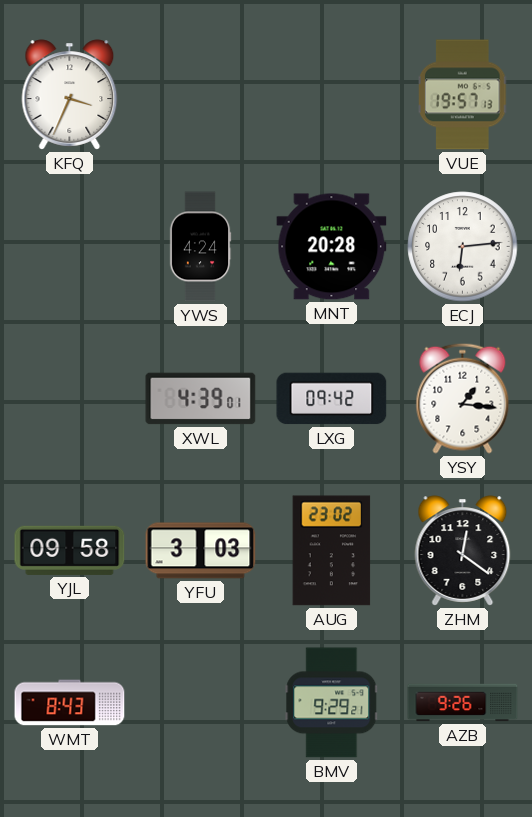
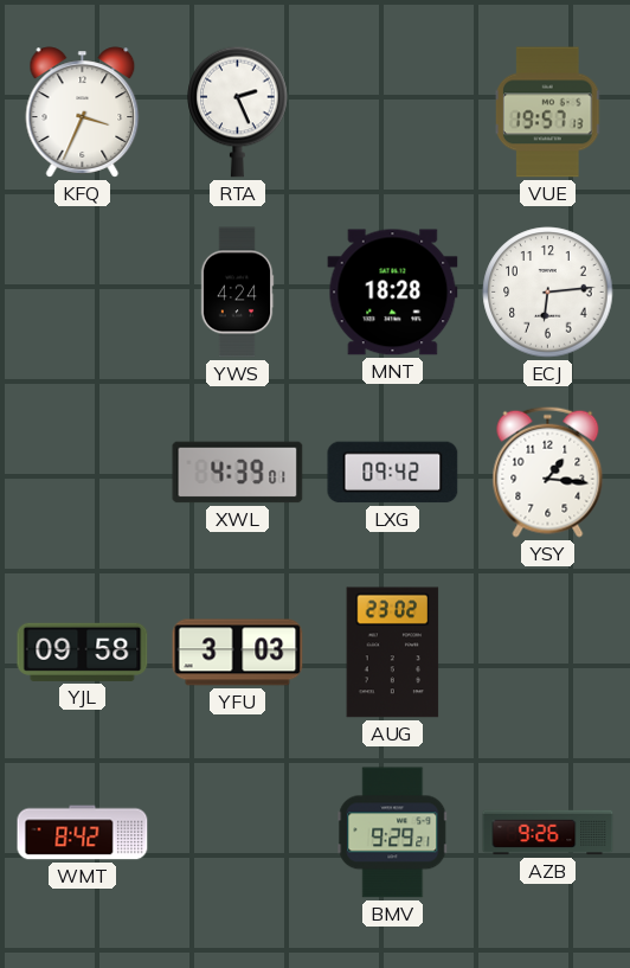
RTA: none -> 2:26 (238, 111)
MNT: 20:28 -> 18:28 (393, 293)
ZHM: 12:21 -> none (463, 551)
WMT: 8:43 -> 8:42 (83, 833)
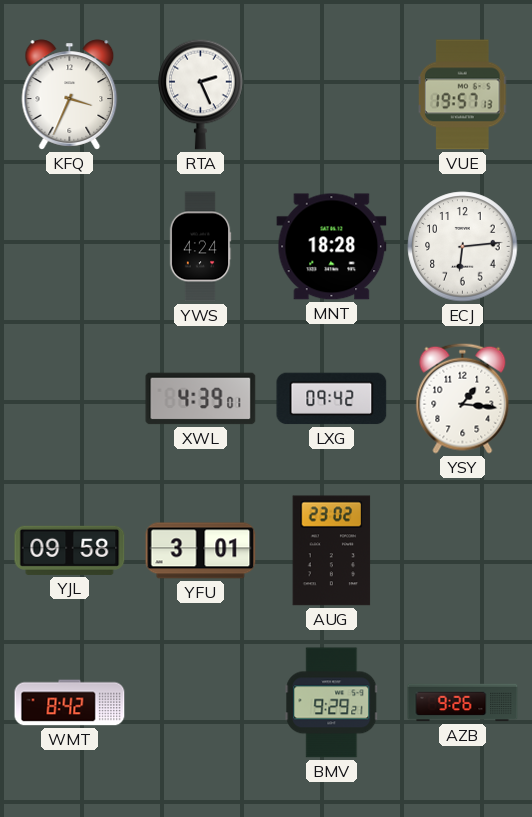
YFU: 3:03 -> 3:01 (201, 551)
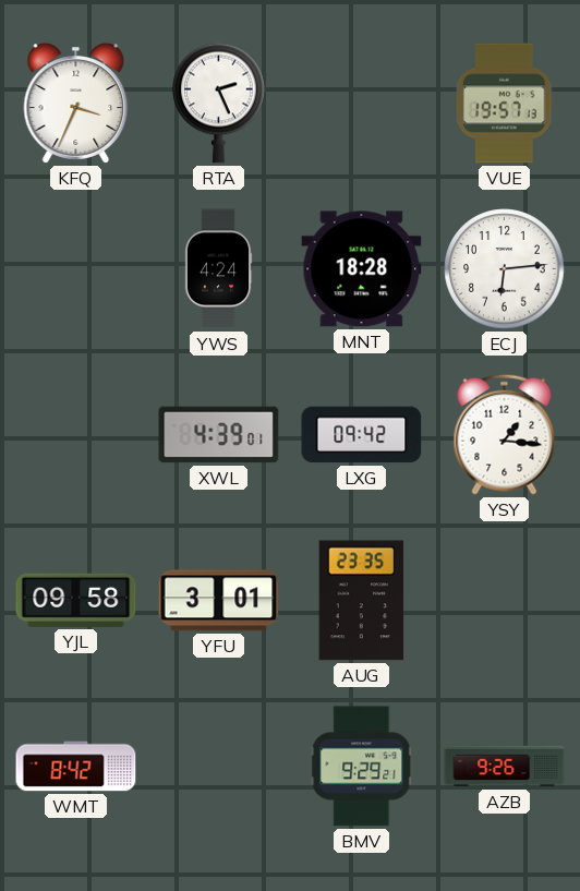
AUG: 23:02 -> 23:35 (362, 601)
